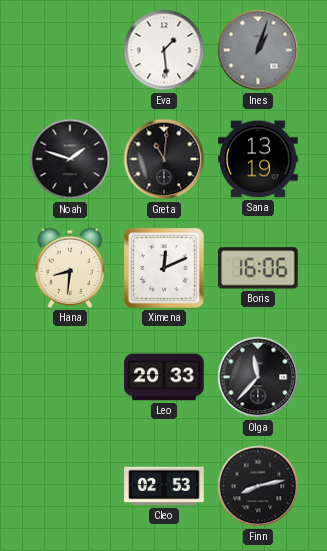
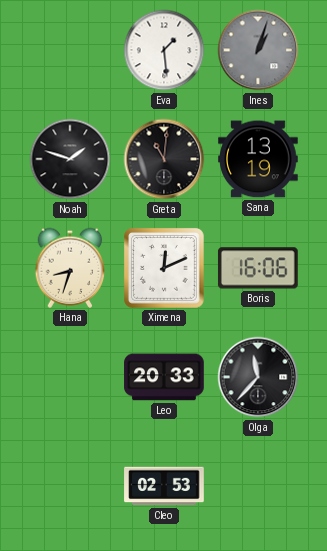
Hana: 8:31 -> 8:33 (70, 268)
Finn: 8:13 -> none (258, 486)
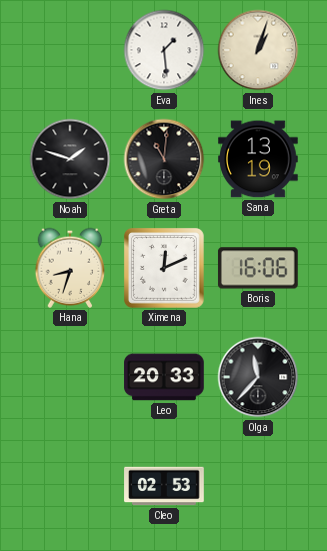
Ines dial: grey -> cream (258, 50)
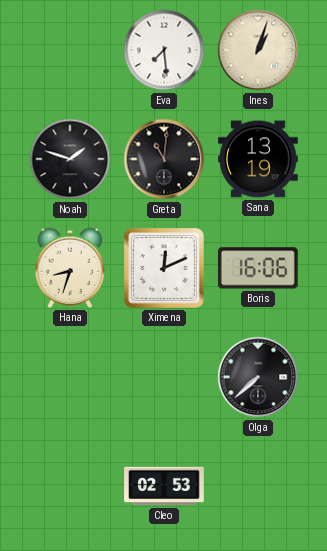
Eva: 1:29 -> 7:29 (164, 50)
Leo: 20:33 -> none (164, 377)
Olga: 11:37 -> 7:38 (258, 377)
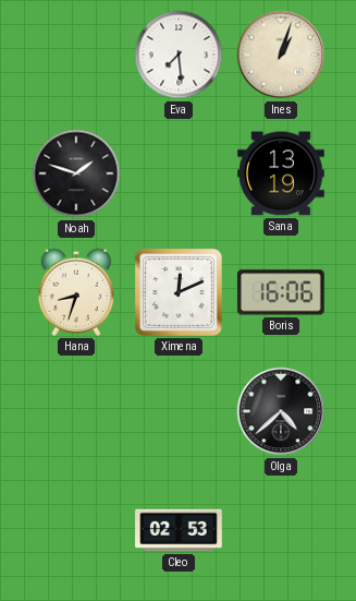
Greta: 11:01 -> none (164, 159)
Olga: 7:38 -> 4:38 (281, 411)
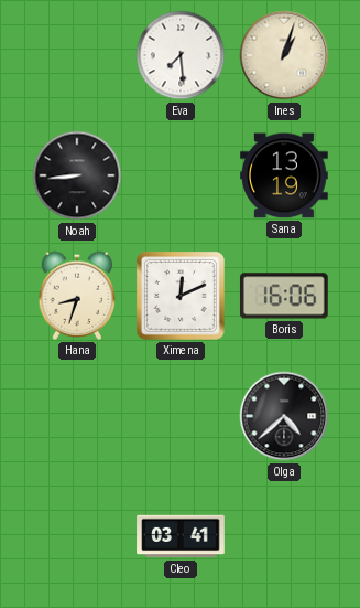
Noah: 1:48 -> 8:44 (77, 175)
Cleo: 02:53 -> 03:41 (181, 536)
